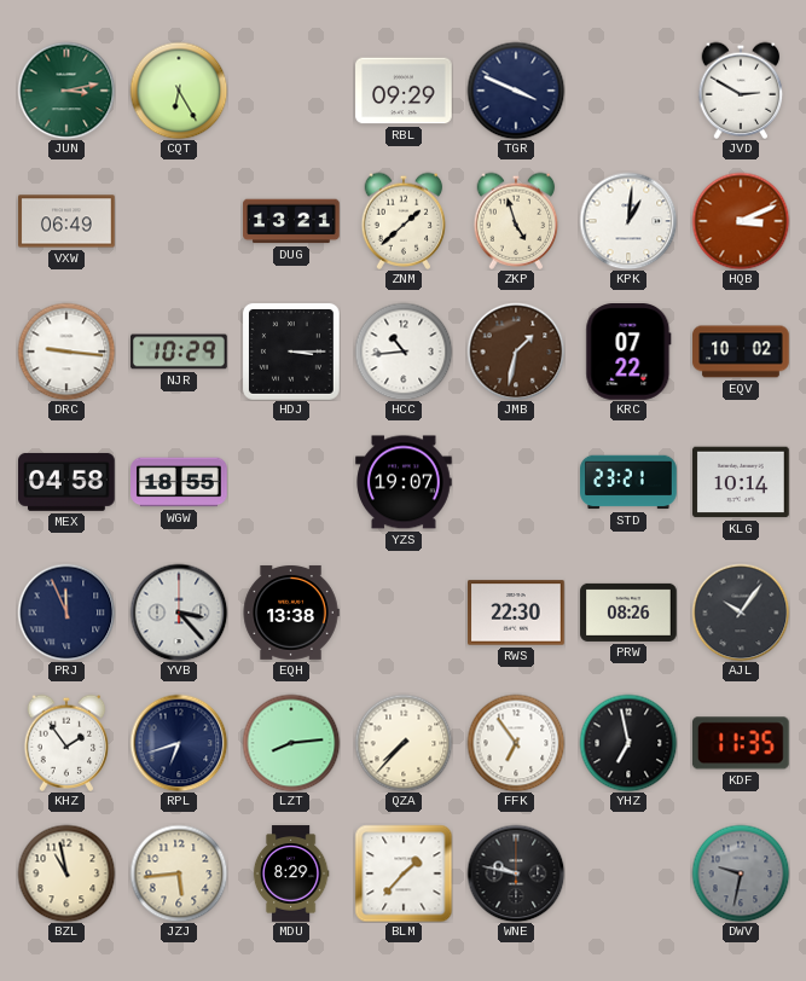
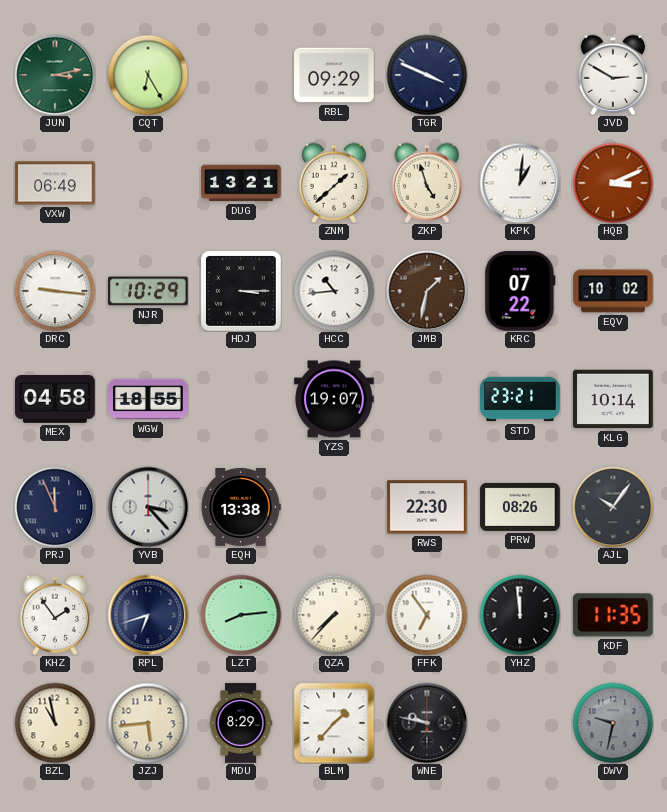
YHZ: 6:58 -> 11:59 (520, 615)
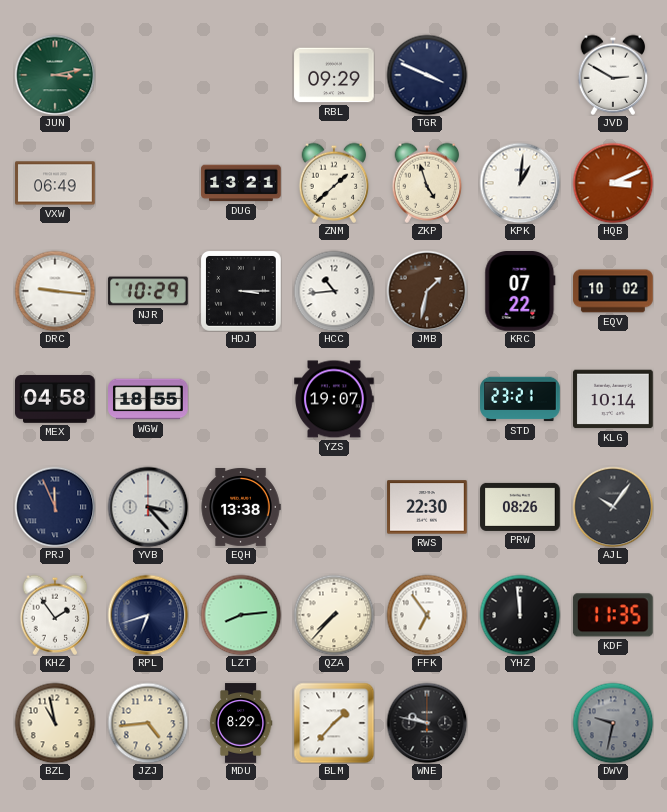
CQT: 6:25 -> none (148, 75)
JZJ: 5:44 -> 4:44 (148, 723)
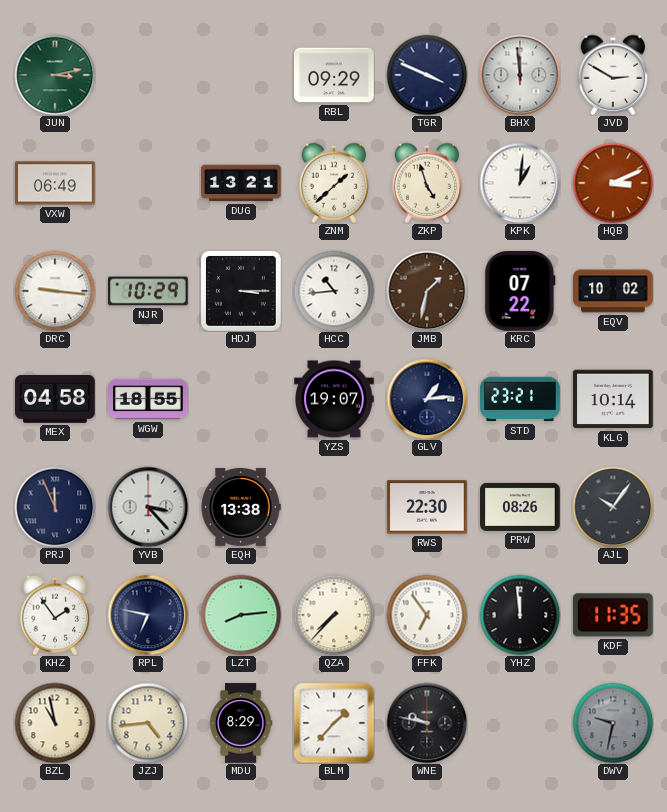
BHX: none -> 11:59 (520, 75)
GLV: none -> 1:14 (427, 399)
RPL: 6:42 -> 6:47 (148, 615)
